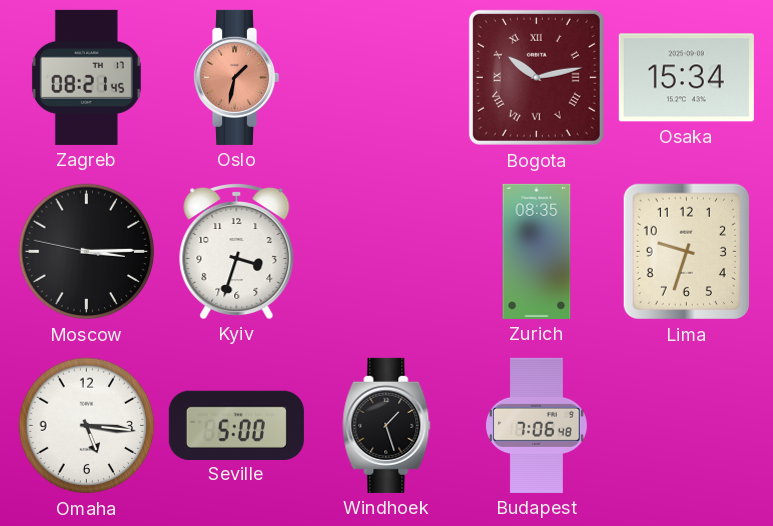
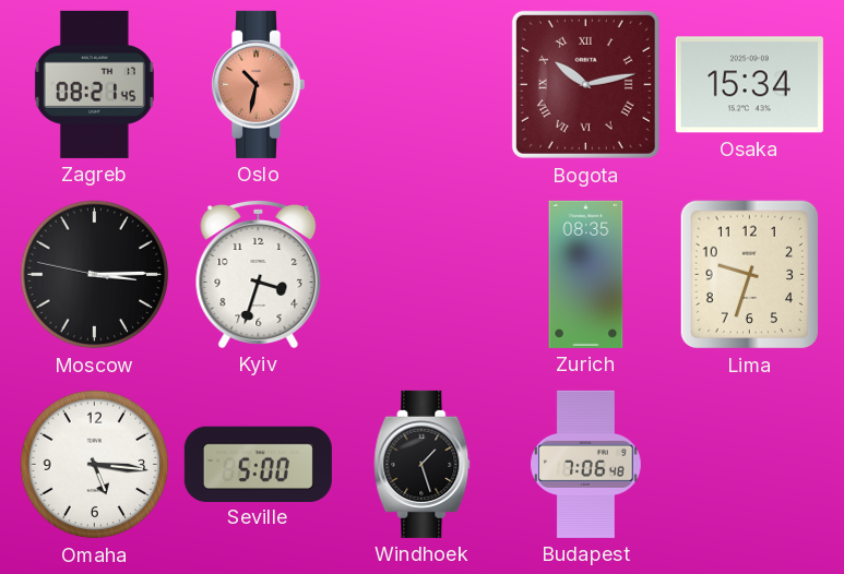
Oslo: 1:32 -> 10:32 (259, 84)
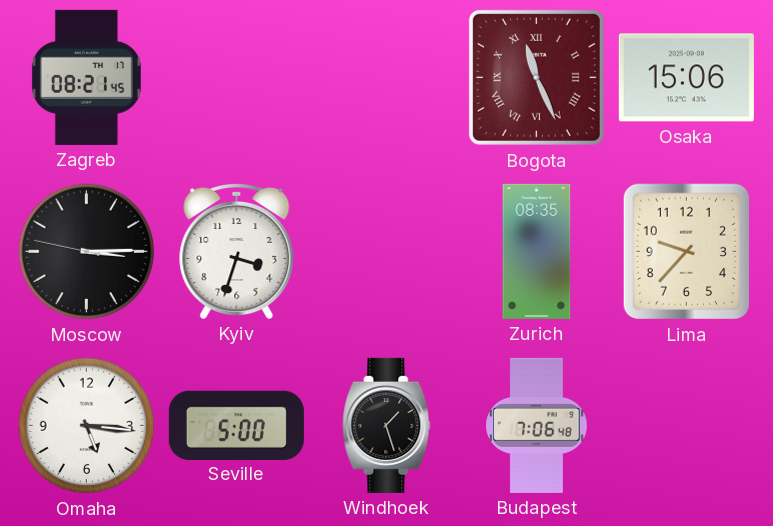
Oslo: 10:32 -> none (259, 84)
Bogota: 10:13 -> 11:26 (536, 77)
Osaka: 15:34 -> 15:06 (686, 78)
Lima: 9:33 -> 9:37 (686, 252)
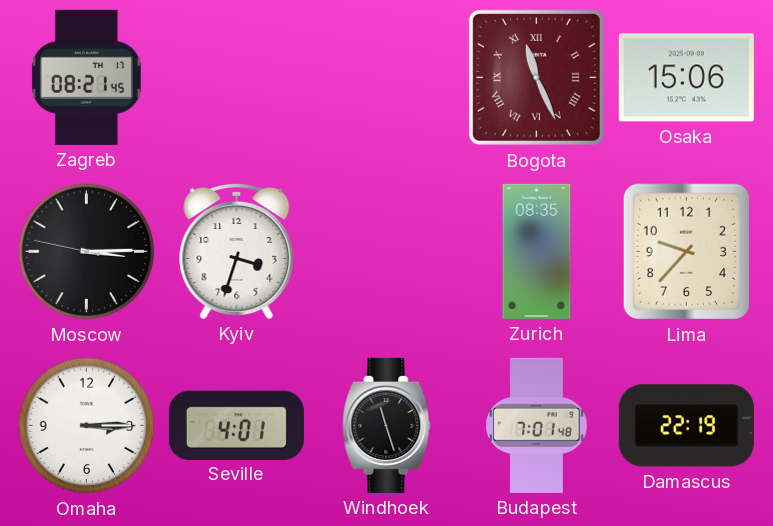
Omaha: 5:16 -> 3:15 (87, 426)
Seville: 5:00 -> 4:01 (236, 425)
Windhoek: 1:27 -> 11:27 (387, 425)
Budapest: 7:06 -> 7:01 (537, 425)
Damascus: none -> 22:19 (686, 426)
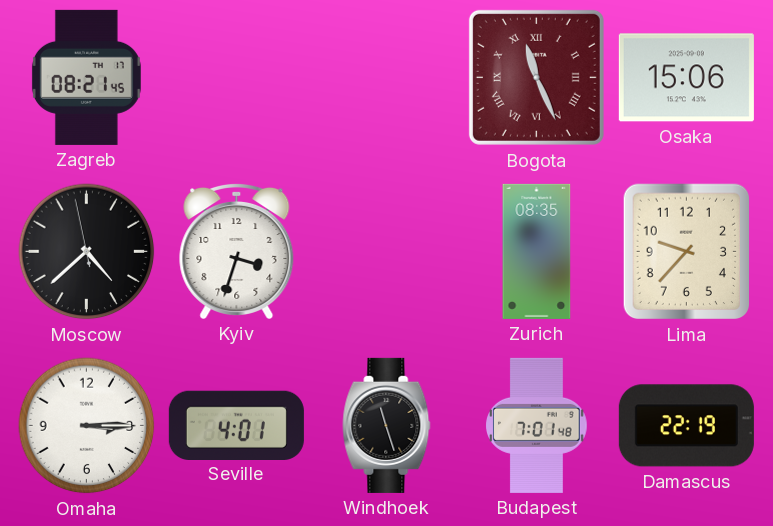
Moscow: 3:14 -> 4:37 (87, 252)
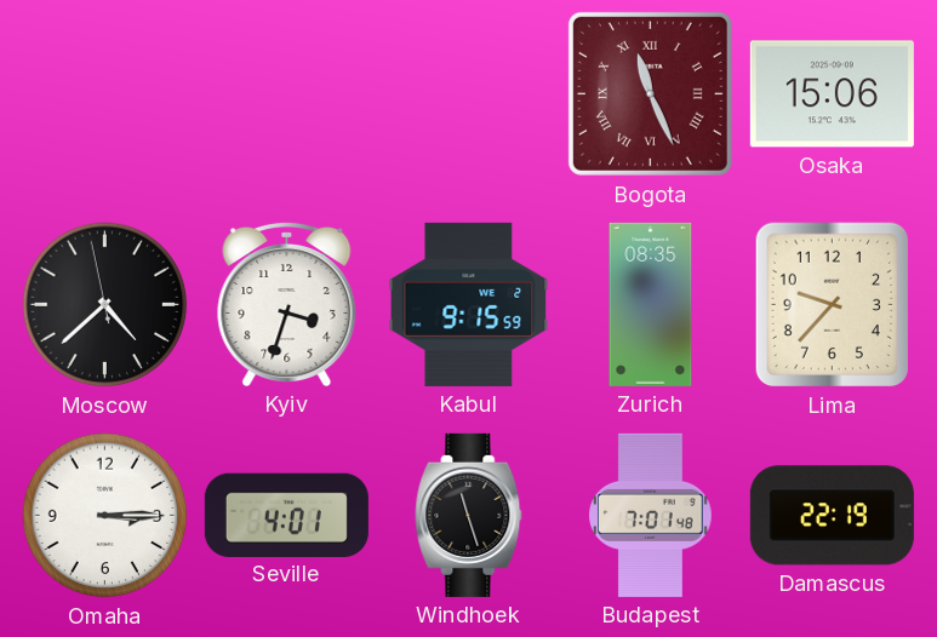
Zagreb: 08:21 -> none (86, 77)
Kabul: none -> 9:15 (469, 304)
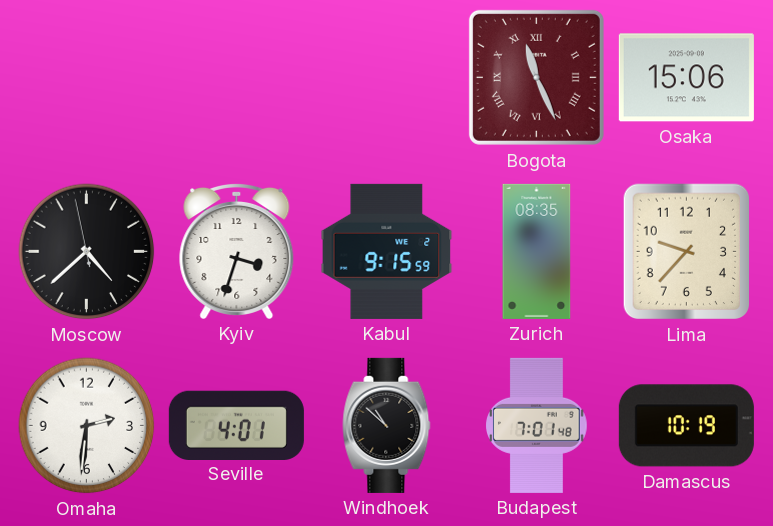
Omaha: 3:15 -> 2:31 (87, 426)
Windhoek: 11:27 -> 10:52 (387, 425)
Damascus: 22:19 -> 10:19 (686, 426)
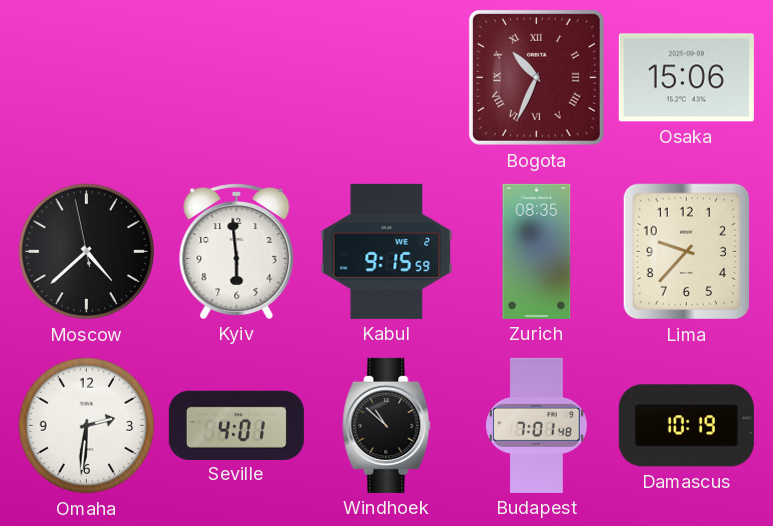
Bogota: 11:26 -> 10:34 (536, 77)
Kyiv: 3:33 -> 5:59 (237, 251)
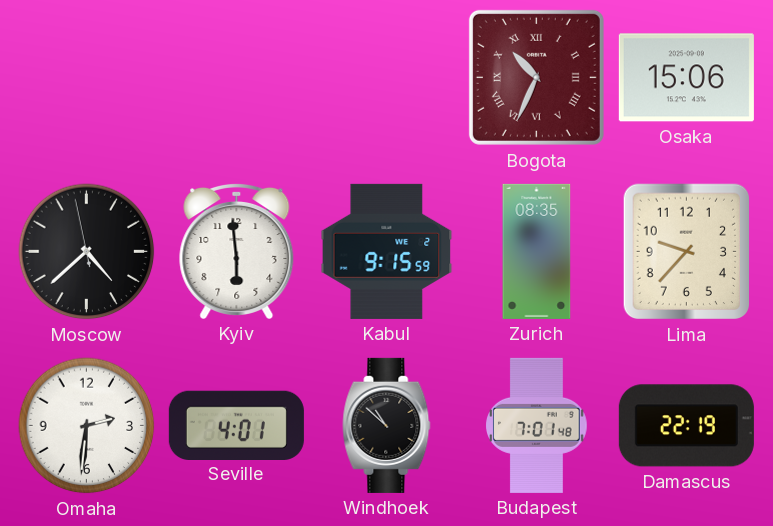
Damascus: 10:19 -> 22:19 (686, 426)
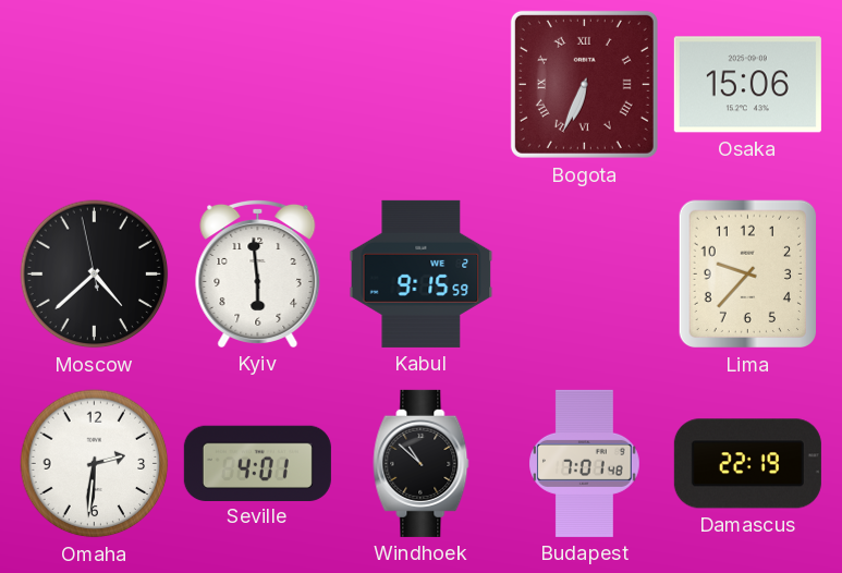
Bogota: 10:34 -> 6:34 (584, 84)
Zurich: 08:35 -> none (537, 251)
